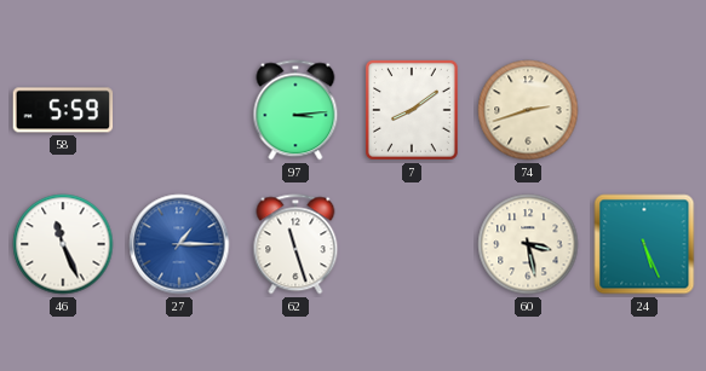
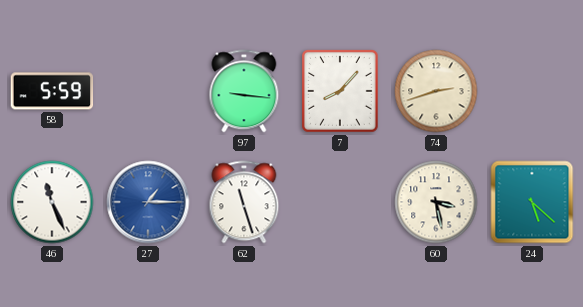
97: 3:14 -> 9:16 (244, 91)
7: 8:09 -> 8:07 (341, 92)
24: 5:26 -> 5:22 (532, 202)
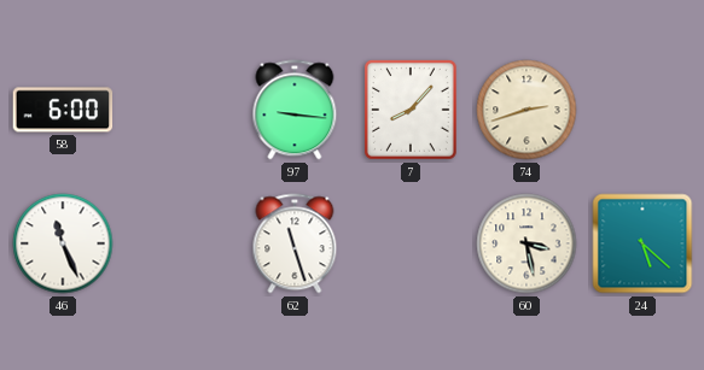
58: 5:59 -> 6:00 (63, 110)
27: 1:15 -> none (148, 202)
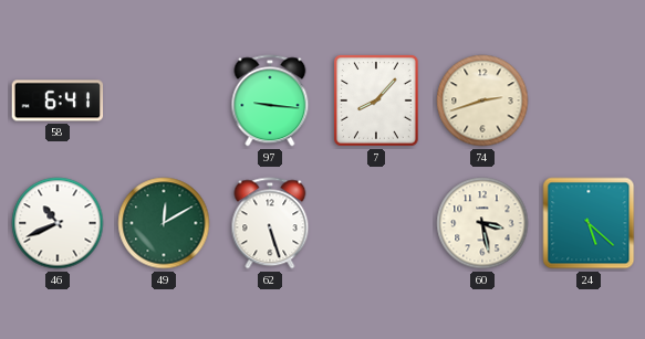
58: 6:00 -> 6:41 (58, 100)
46: 11:26 -> 10:41 (58, 223)
49: none -> 12:10 (164, 223)
62: 11:27 -> 5:27 (270, 223)
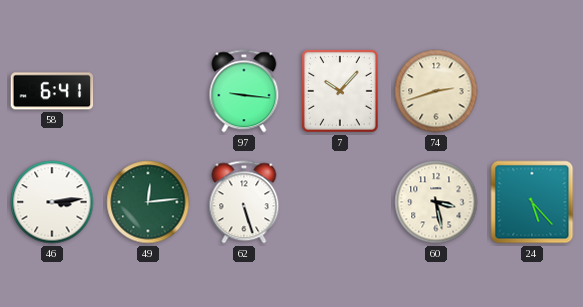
7: 8:07 -> 10:07 (341, 92)
46: 10:41 -> 3:14 (52, 202)
49: 12:10 -> 12:14 (148, 202)
24: 5:22 -> 5:23 (532, 202)
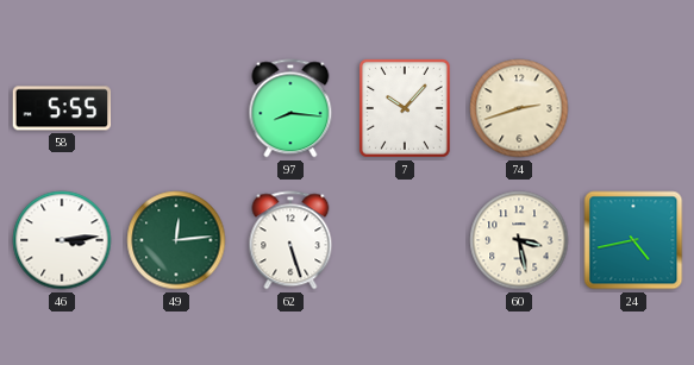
58: 6:41 -> 5:55 (62, 108)
97: 9:16 -> 8:16 (290, 108)
24: 5:23 -> 4:43 (633, 240)
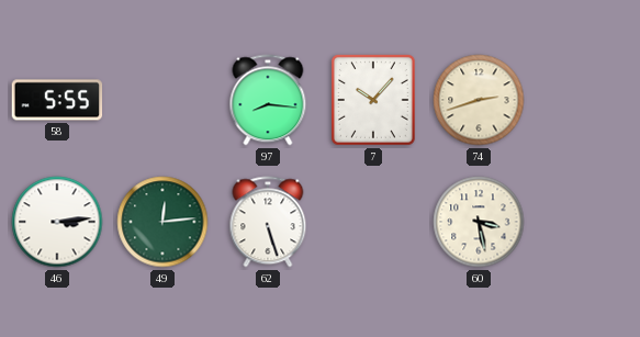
24: 4:43 -> none (633, 240)
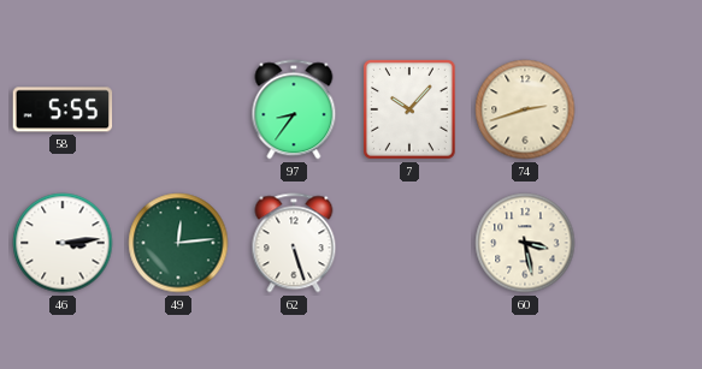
97: 8:16 -> 8:36 (294, 109)
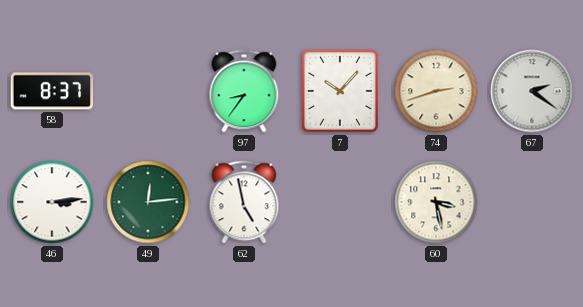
58: 5:55 -> 8:37 (52, 91)
67: none -> 2:21 (532, 91)
62: 5:27 -> 4:58 (244, 202)
